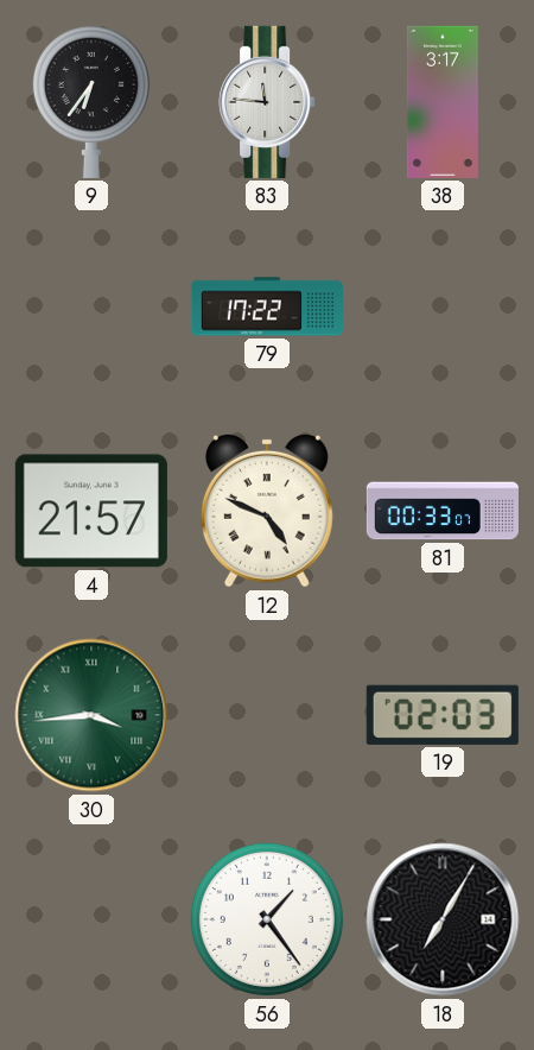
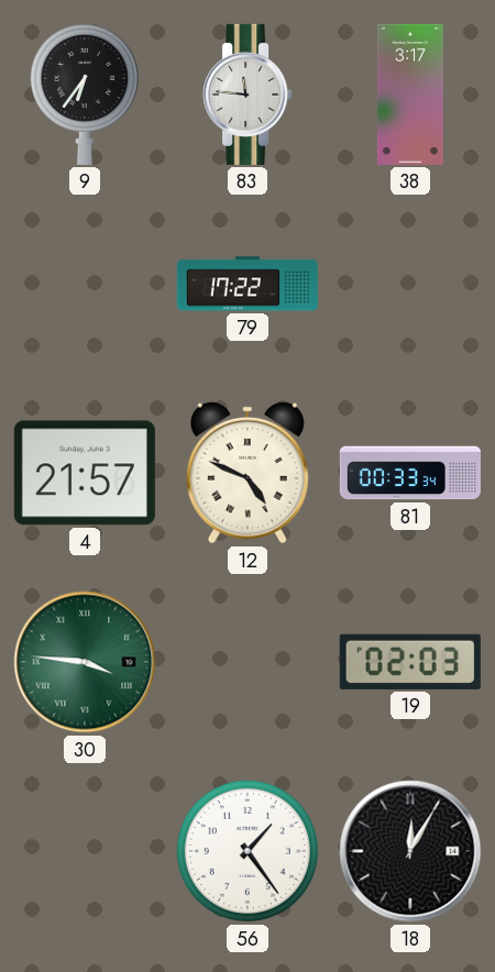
81: 00:33:07 -> 00:33:34 (410, 473)
30: 3:44 -> 3:46 (85, 662)
18: 7:05 -> 12:05 (410, 851)
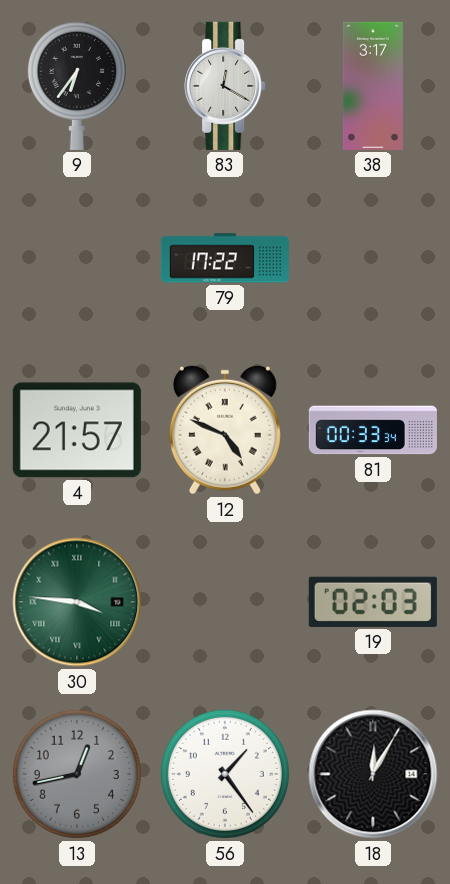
83: 11:46 -> 12:20 (225, 86)
13: none -> 12:43 (77, 774)
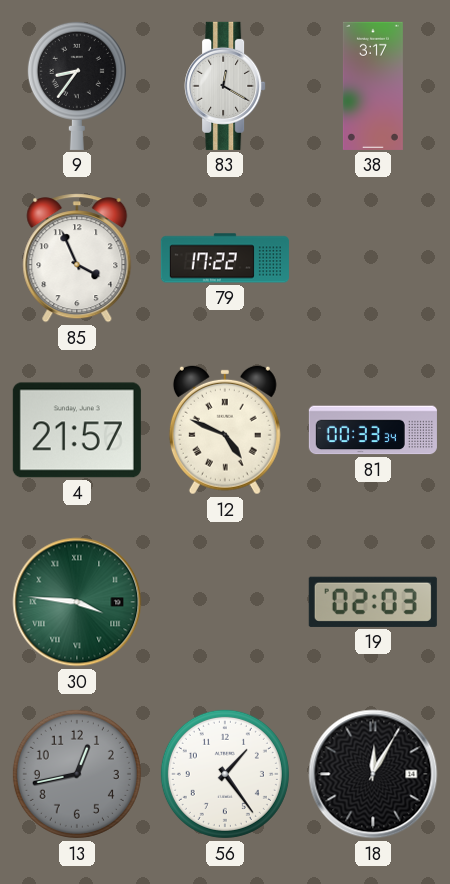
9: 6:36 -> 8:36 (77, 85)
85: none -> 3:56 (77, 258)
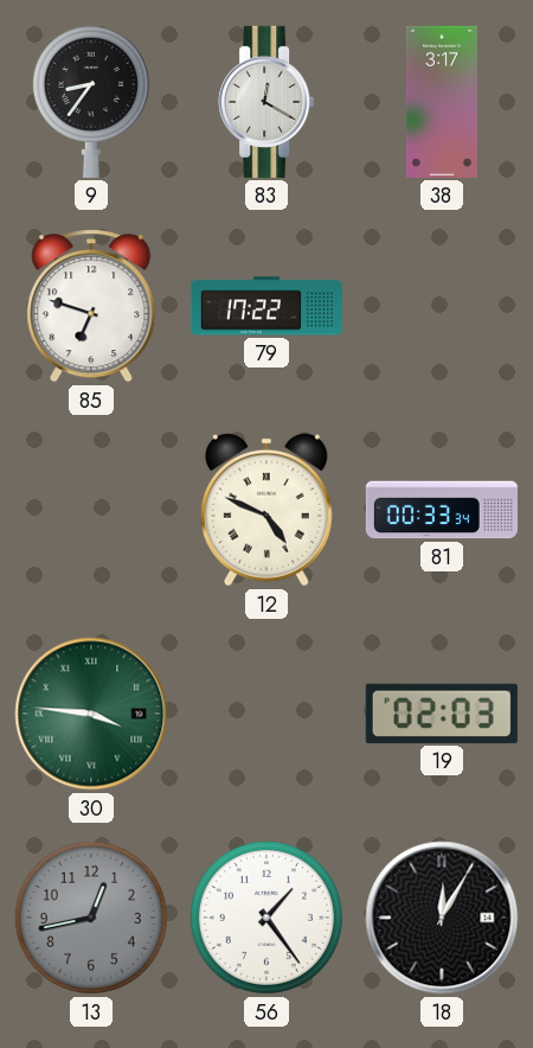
85: 3:56 -> 6:48 (91, 306)
4: 21:57 -> none (77, 430)
